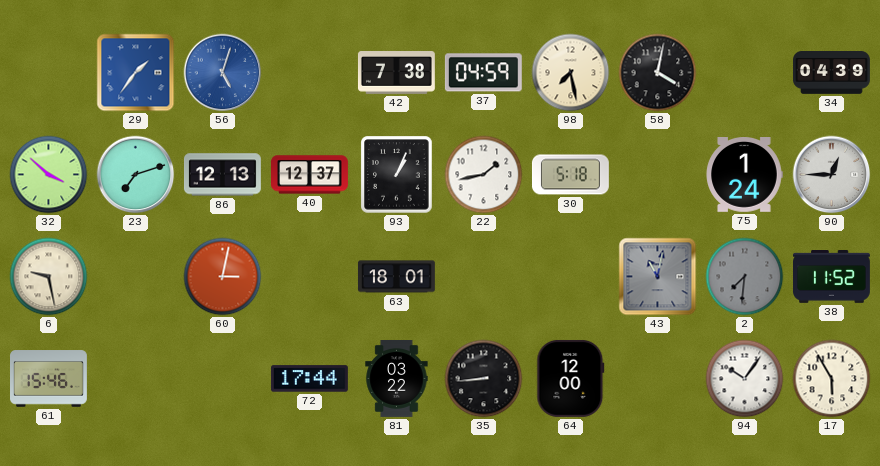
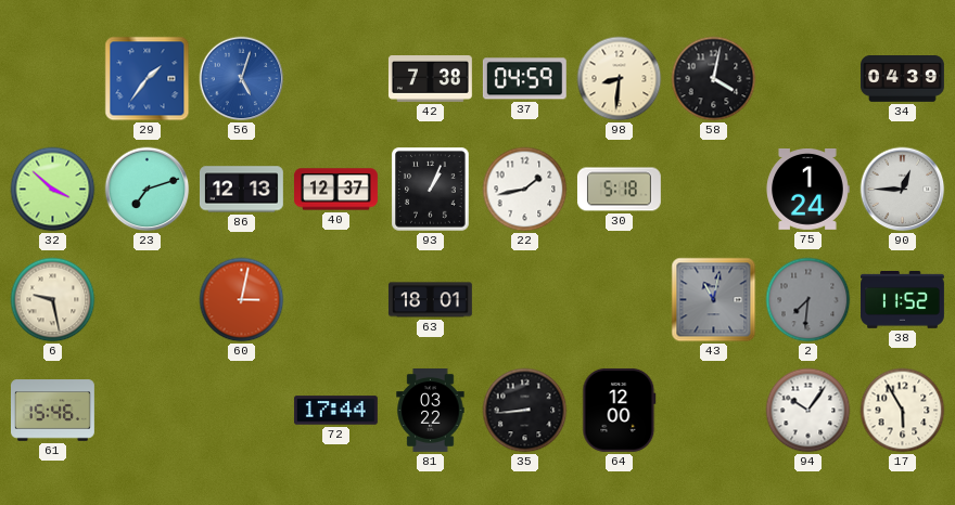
98: 7:28 -> 8:31 (620, 79)
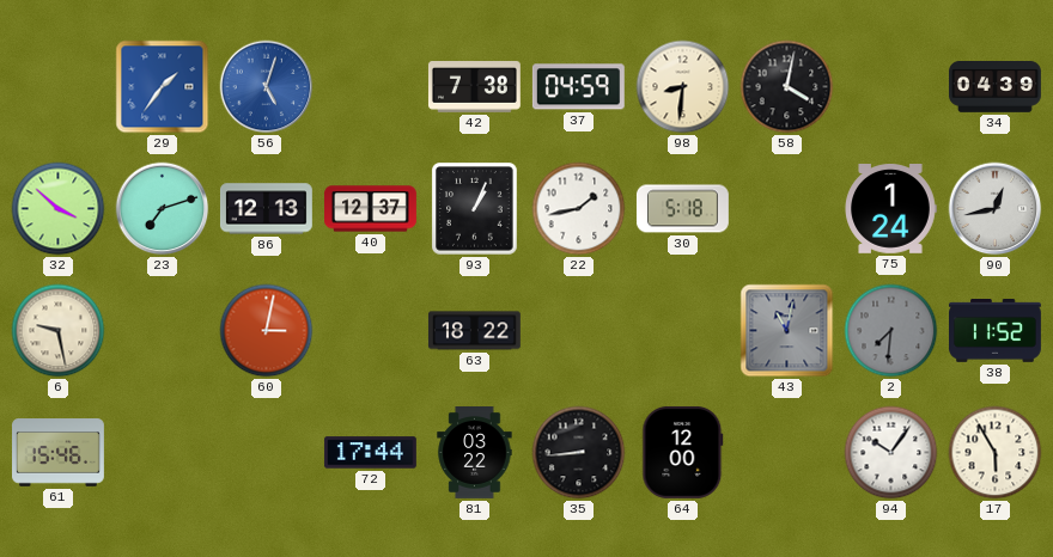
90: 12:45 -> 12:43 (996, 209)
63: 18:01 -> 18:22 (474, 331)
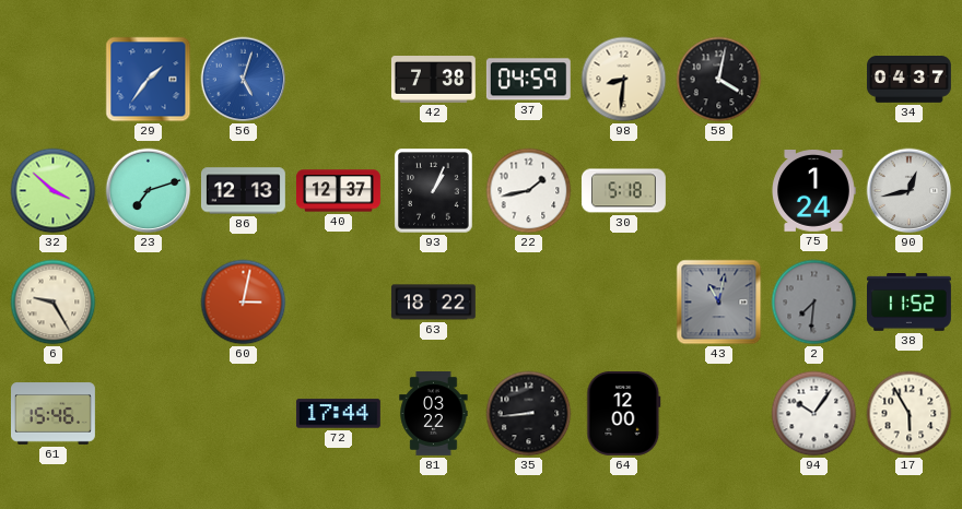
34: 04:39 -> 04:37 (910, 80)
6: 9:28 -> 9:25 (54, 303)
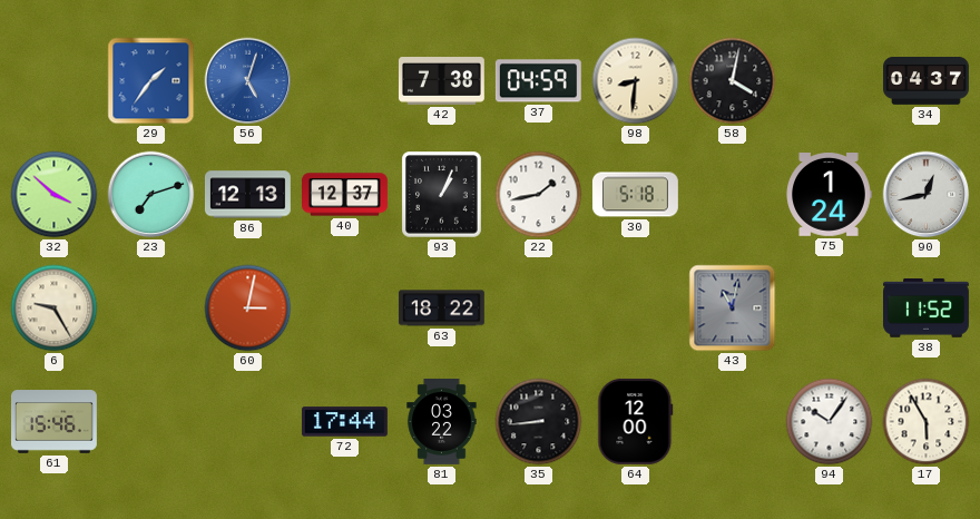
2: 7:31 -> none (814, 303)
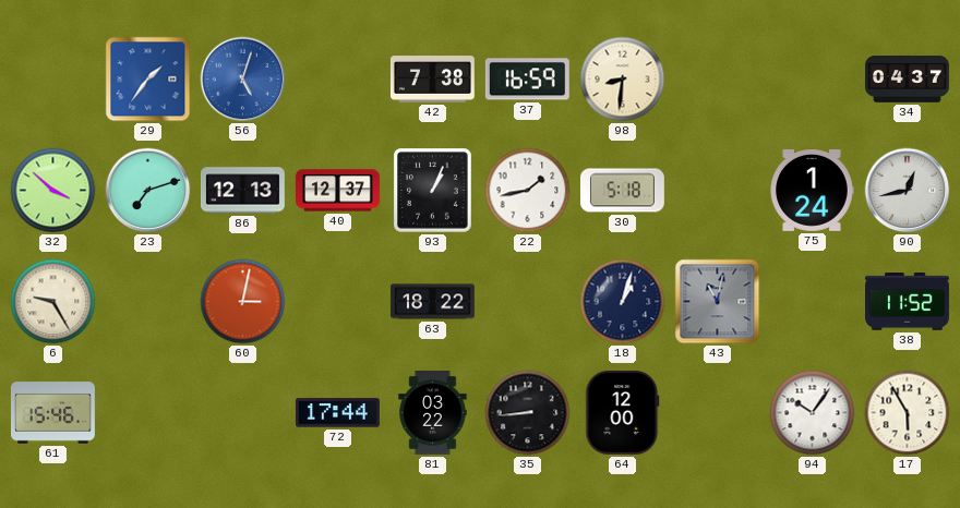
37: 04:59 -> 16:59 (527, 80)
58: 4:02 -> none (733, 81)
18: none -> 1:03 (623, 302)
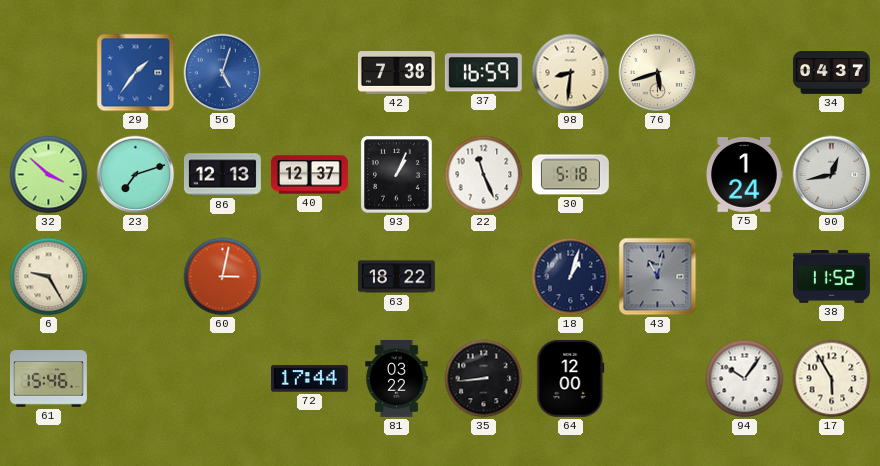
76: none -> 5:42 (658, 73)
22: 1:43 -> 11:26 (484, 175)
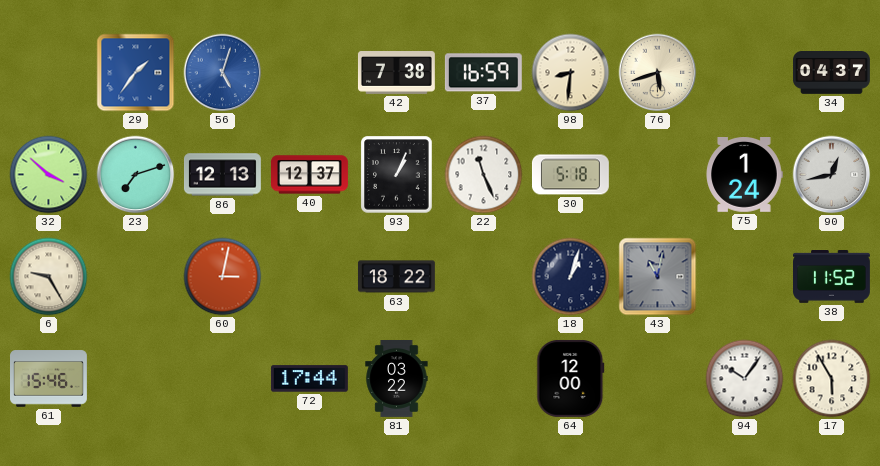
35: 8:44 -> none (484, 379)
